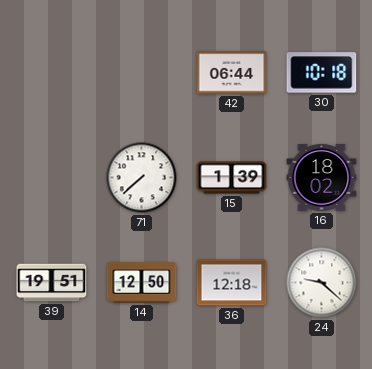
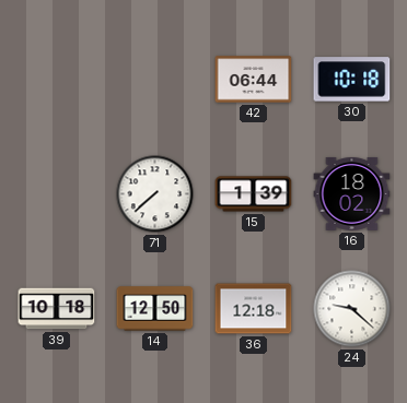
39: 19:51 -> 10:18 (57, 309)
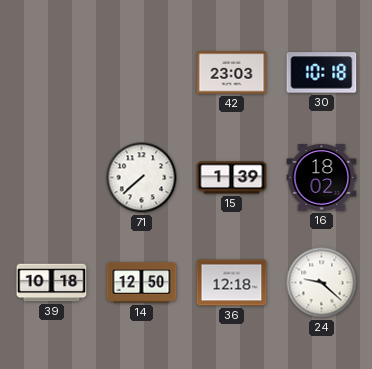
42: 06:44 -> 23:03 (232, 73)
